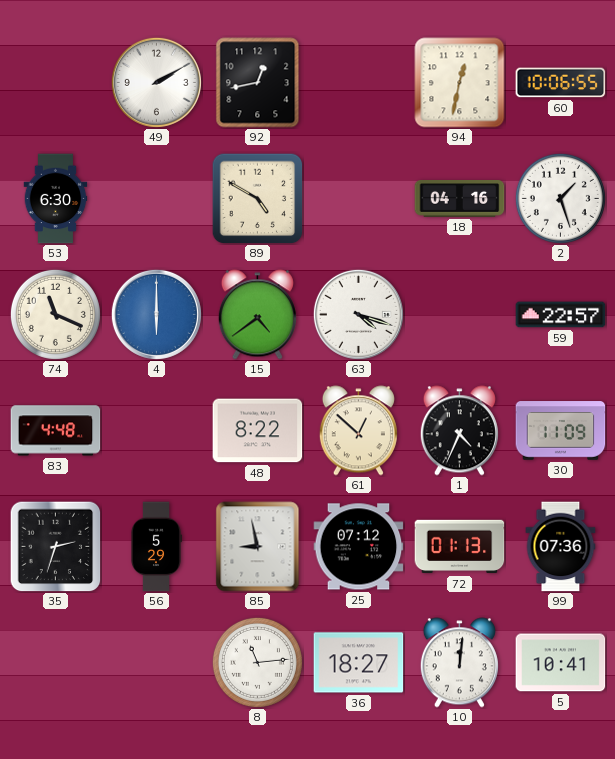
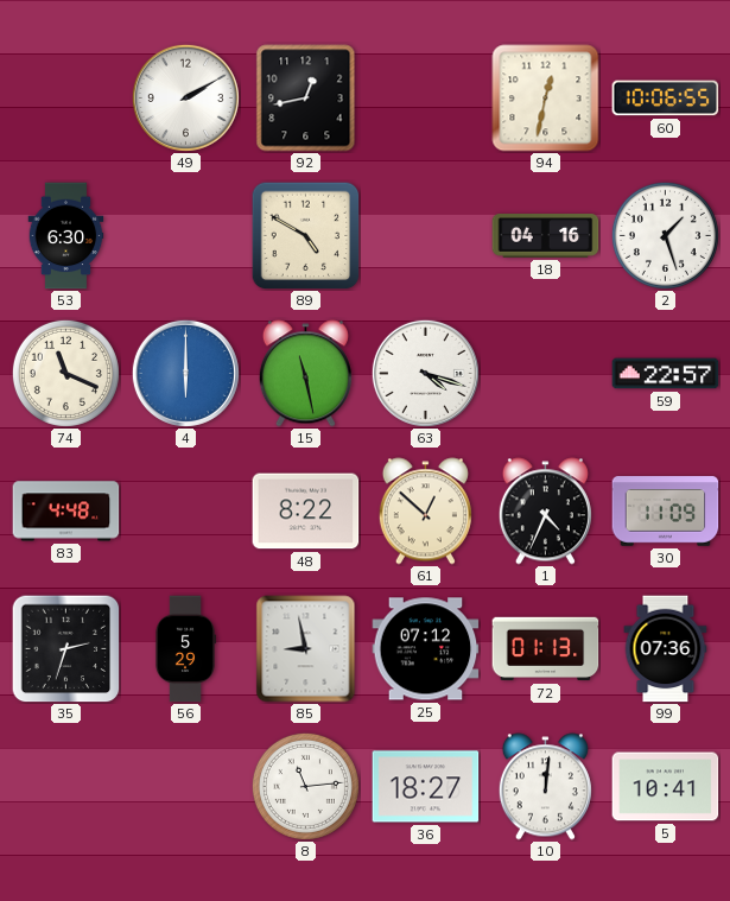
15: 4:39 -> 11:28 (305, 374)
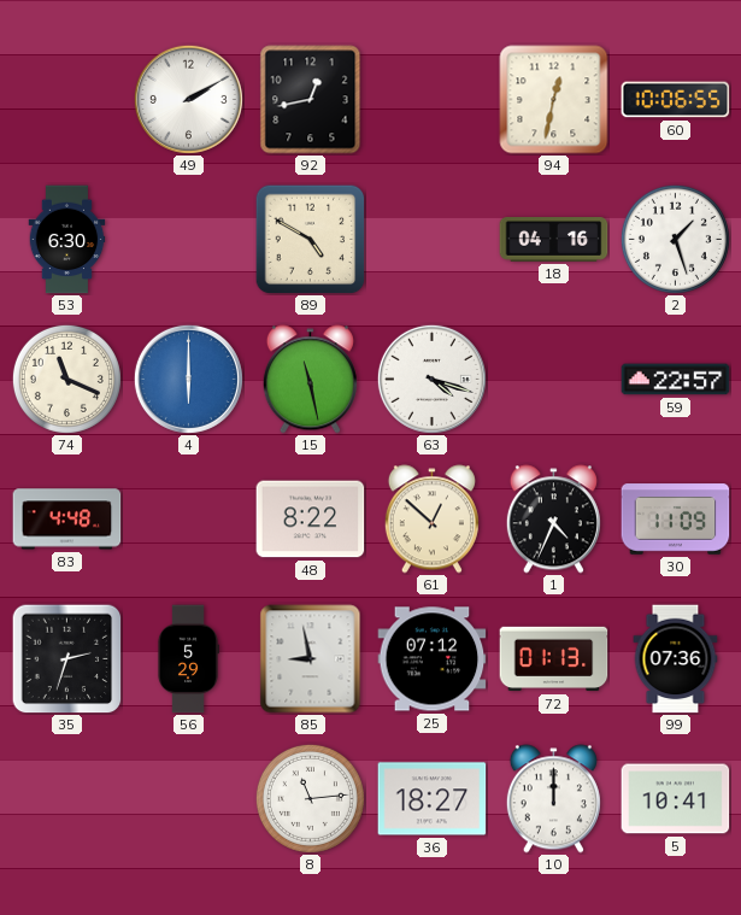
10: 12:01 -> 12:00 (553, 799)
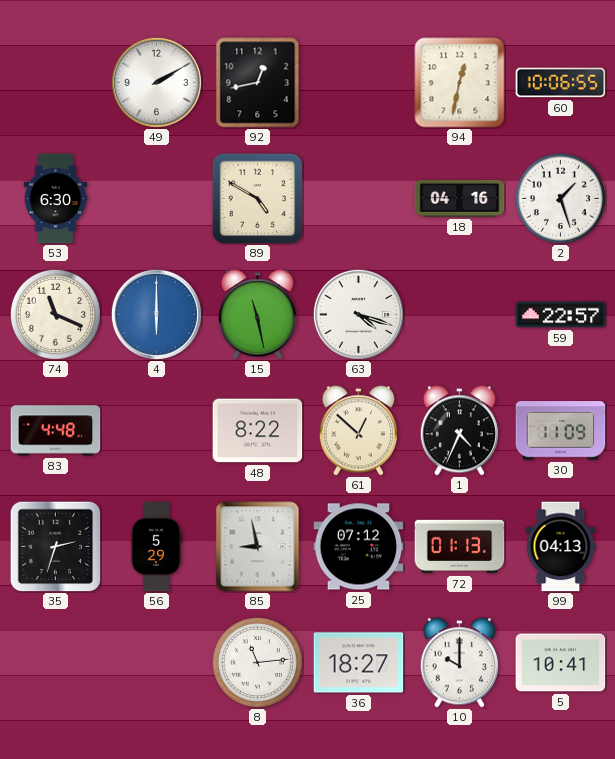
99: 07:36 -> 04:13 (561, 547)
10: 12:00 -> 10:00 (459, 663)
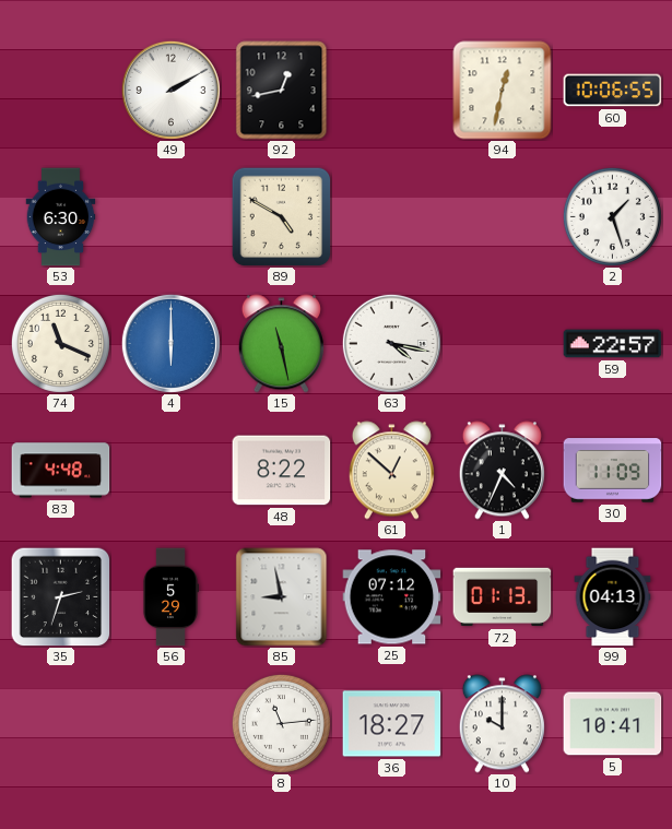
18: 04:16 -> none (460, 199)
63: 4:18 -> 4:17 (391, 343)
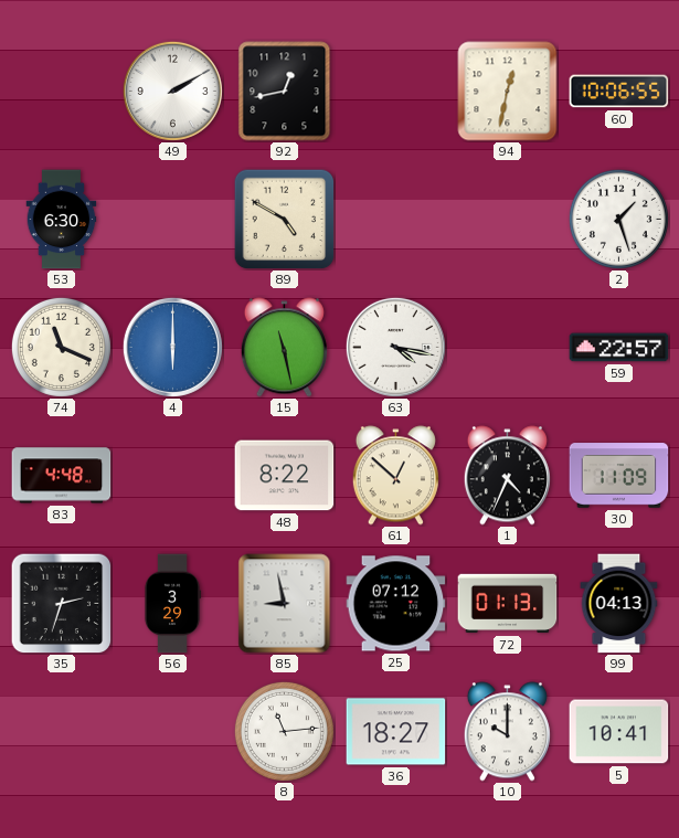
56: 5:29 -> 3:29 (171, 604)
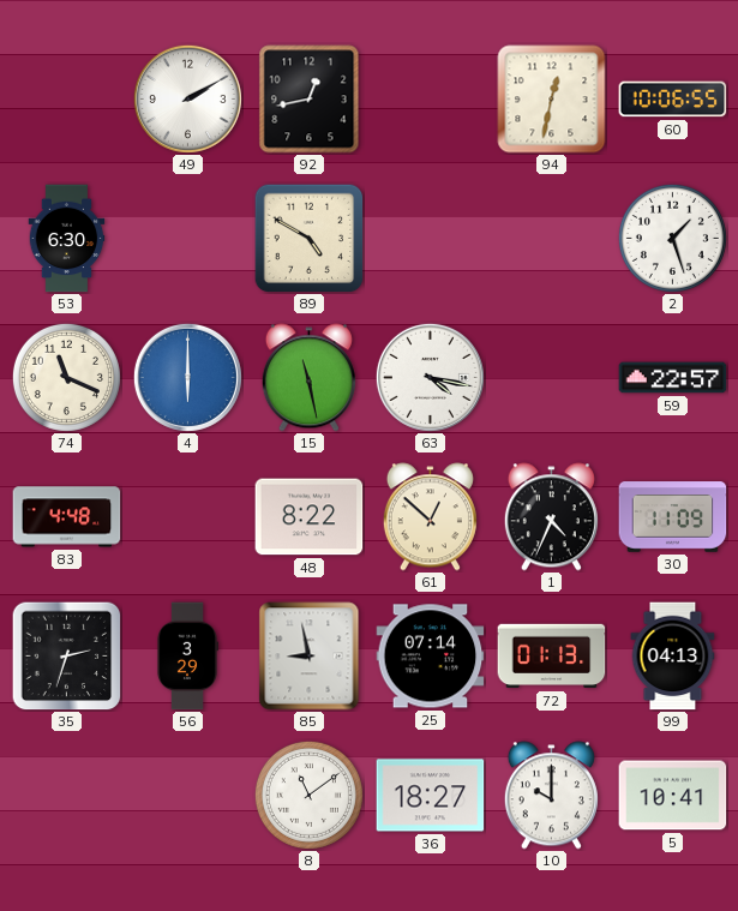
25: 07:12 -> 07:14 (431, 657)
8: 11:14 -> 11:09 (308, 795)
